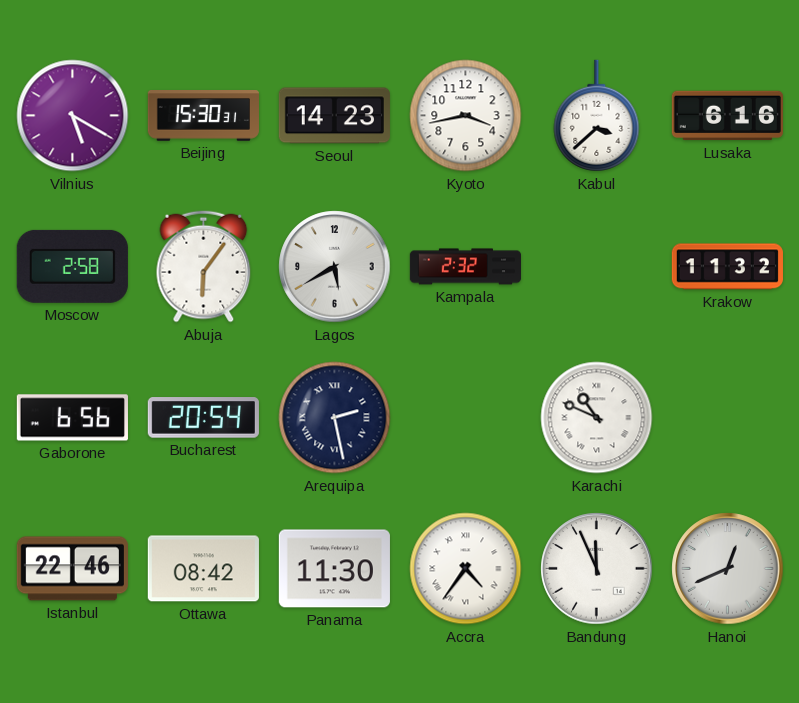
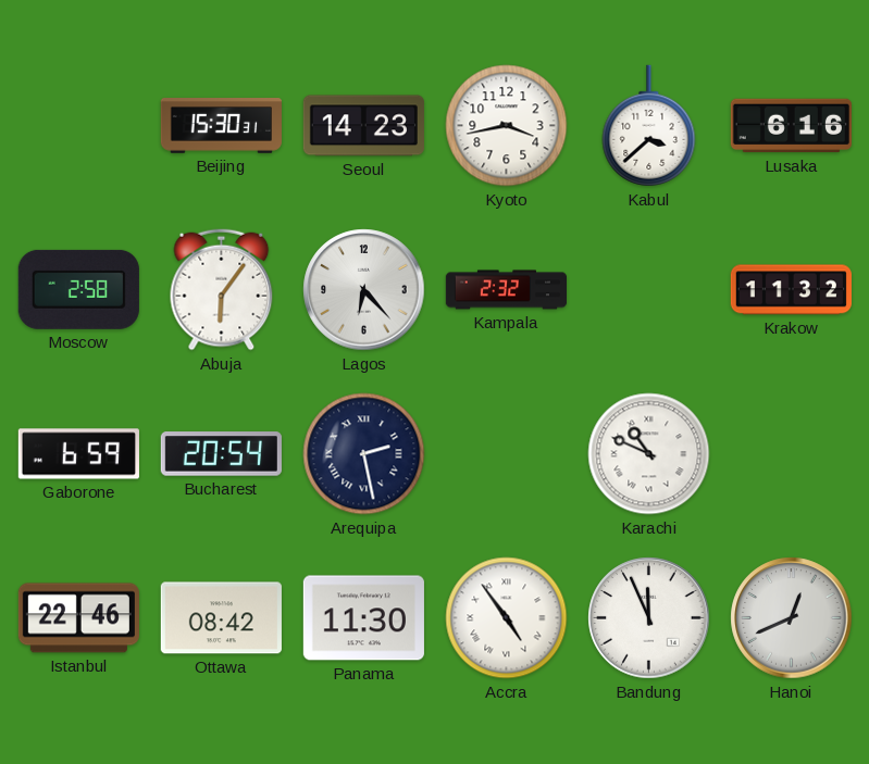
Vilnius: 5:20 -> none (73, 116)
Lagos: 5:40 -> 6:23 (364, 290)
Gaborone: 6:56 -> 6:59 (78, 454)
Accra: 4:36 -> 4:54 (507, 618)
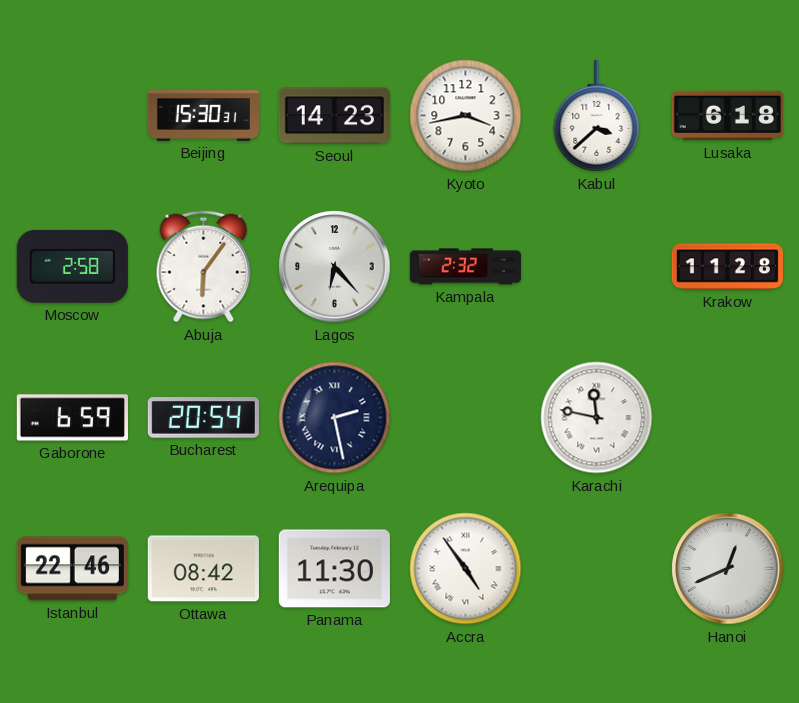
Lusaka: 6:16 -> 6:18 (727, 116)
Krakow: 11:32 -> 11:28 (727, 267)
Karachi: 10:49 -> 11:47 (597, 418)
Bandung: 11:56 -> none (649, 618)
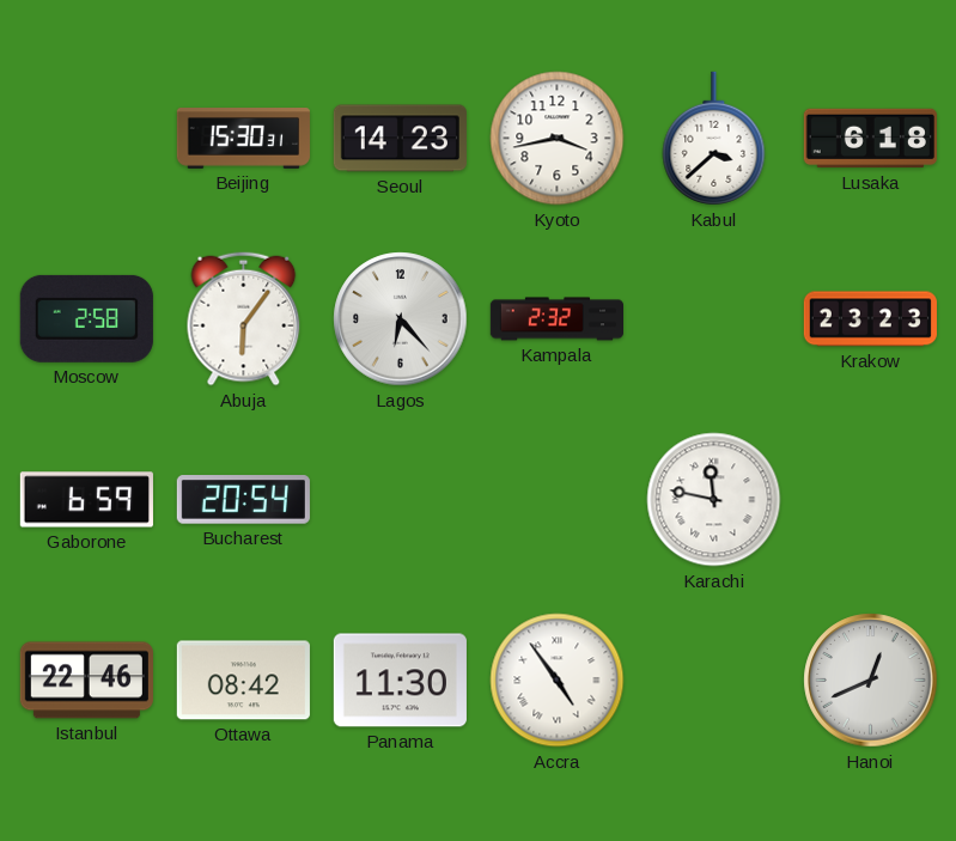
Krakow: 11:28 -> 23:23 (870, 319)
Arequipa: 2:28 -> none (335, 418)
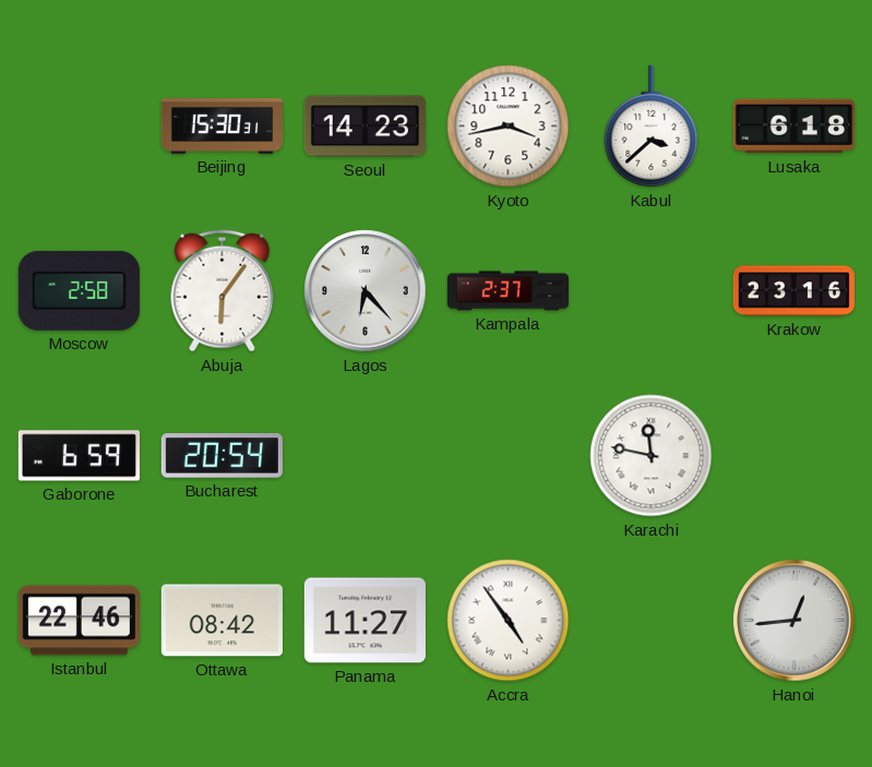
Kampala: 2:32 -> 2:37 (507, 291)
Krakow: 23:23 -> 23:16 (793, 291)
Panama: 11:30 -> 11:27 (365, 621)
Hanoi: 12:41 -> 12:44 (795, 621)
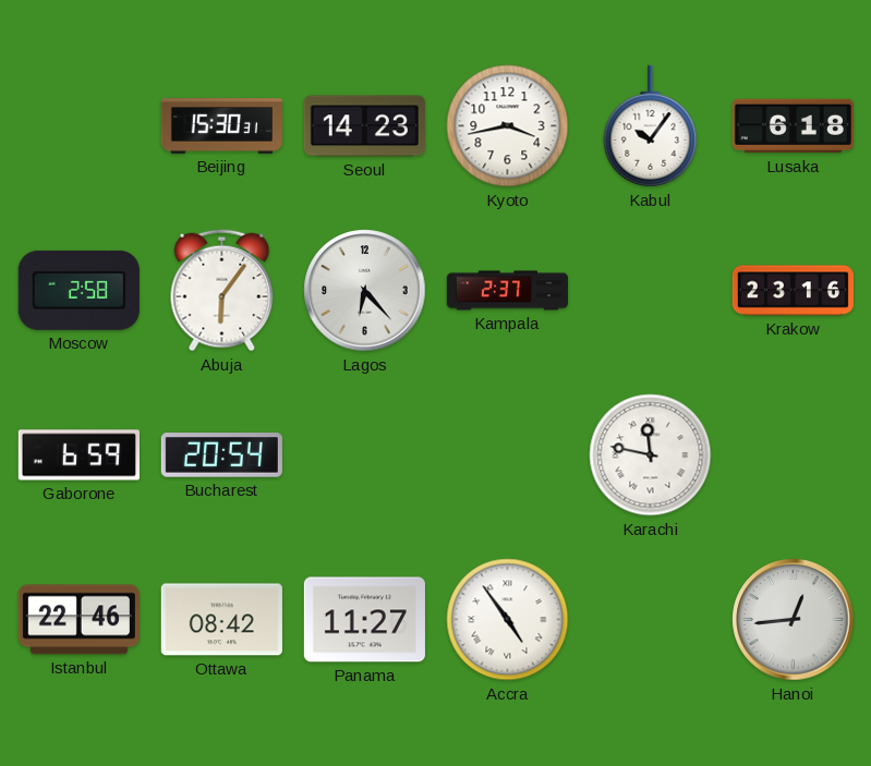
Kabul: 3:38 -> 10:06 (651, 126)
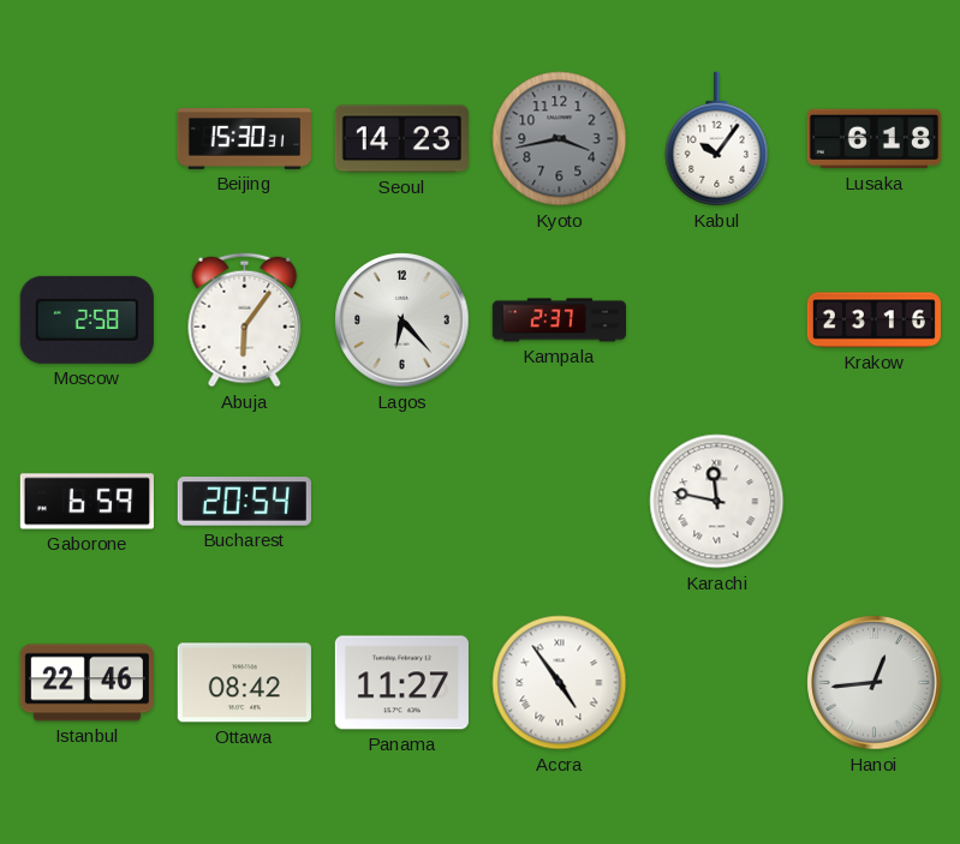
Kyoto dial: white -> grey (560, 139)
